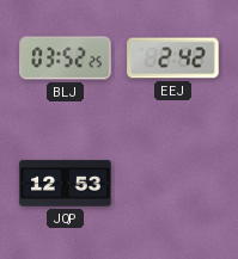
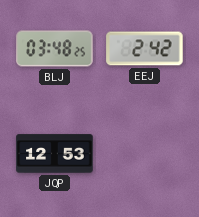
BLJ: 03:52 -> 03:48 (55, 49)
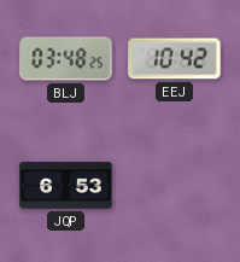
EEJ: 2:42 -> 10:42 (175, 59)
JQP: 12:53 -> 6:53 (66, 186)
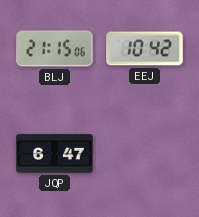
BLJ: 03:48 -> 21:15 (55, 49)
JQP: 6:53 -> 6:47 (55, 154)
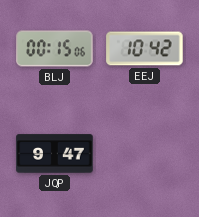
BLJ: 21:15 -> 00:15 (55, 49)
JQP: 6:47 -> 9:47 (55, 154)
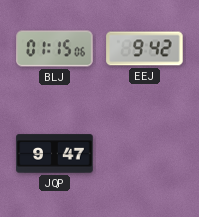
BLJ: 00:15 -> 01:15 (55, 49)
EEJ: 10:42 -> 9:42 (145, 49)
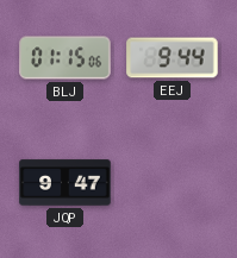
EEJ: 9:42 -> 9:44 (173, 58)
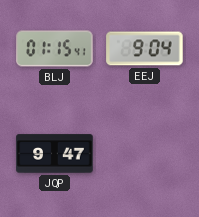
BLJ: 01:15:06 -> 01:15:41 (55, 49)
EEJ: 9:44 -> 9:04 (145, 49)
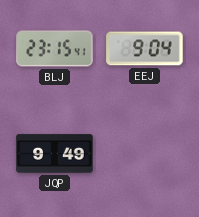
BLJ: 01:15 -> 23:15 (55, 49)
JQP: 9:47 -> 9:49 (55, 154)
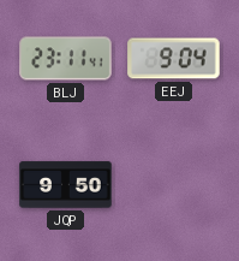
BLJ: 23:15 -> 23:11 (66, 59)
JQP: 9:49 -> 9:50 (66, 185)
